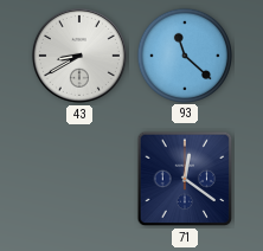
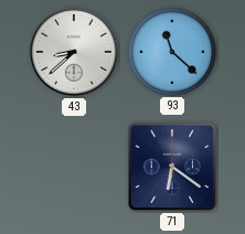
43: 8:40 -> 8:38 (74, 52)
71: 12:21 -> 6:21 (172, 167)
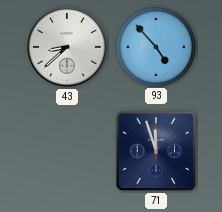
93: 11:22 -> 4:53 (155, 46)
71: 6:21 -> 11:57 (156, 151)
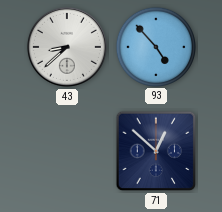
71: 11:57 -> 12:52 (156, 151)
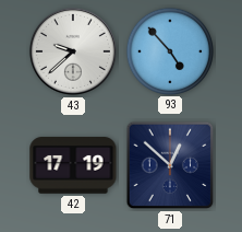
43: 8:38 -> 9:38 (73, 51)
42: none -> 17:19 (73, 165)
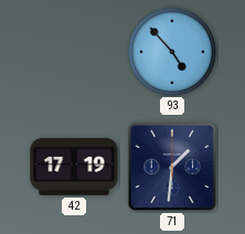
43: 9:38 -> none (73, 51)
71: 12:52 -> 1:31 (172, 167)
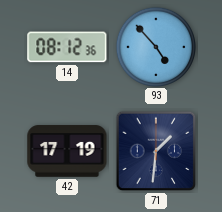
14: none -> 08:12 (67, 47)
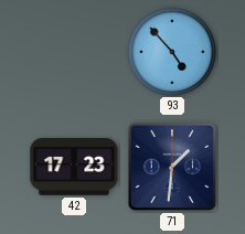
14: 08:12 -> none (67, 47)
42: 17:19 -> 17:23 (74, 167)
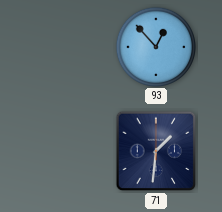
93: 4:53 -> 12:53 (155, 46)
42: 17:23 -> none (74, 167)
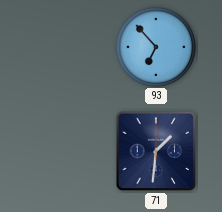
93: 12:53 -> 6:53 (155, 46)
